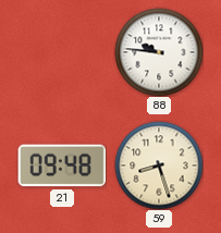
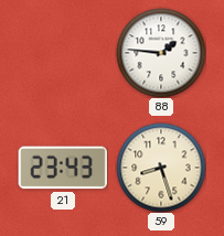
88: 9:46 -> 1:46 (161, 53)
21: 09:48 -> 23:43 (63, 168)
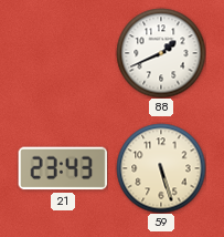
88: 1:46 -> 1:41 (161, 53)
59: 8:27 -> 5:27 (161, 168)
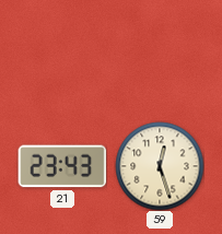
88: 1:41 -> none (161, 53)
59: 5:27 -> 12:27 (160, 166)
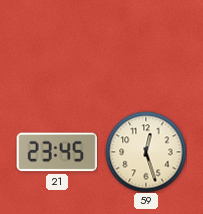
21: 23:43 -> 23:45 (57, 152)
